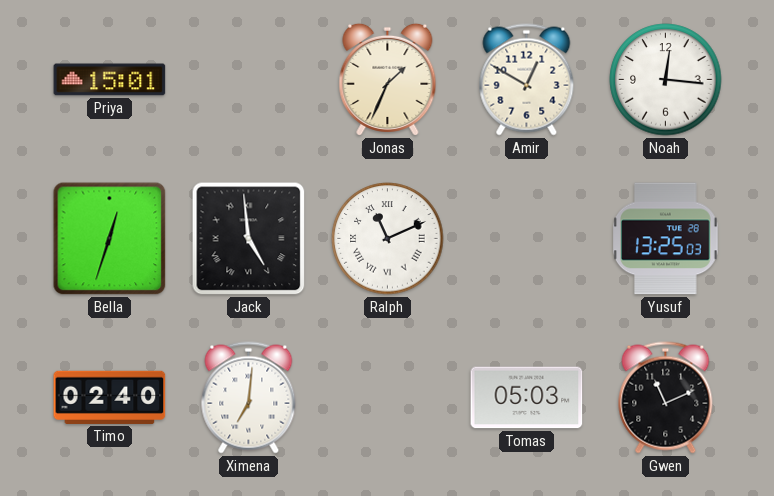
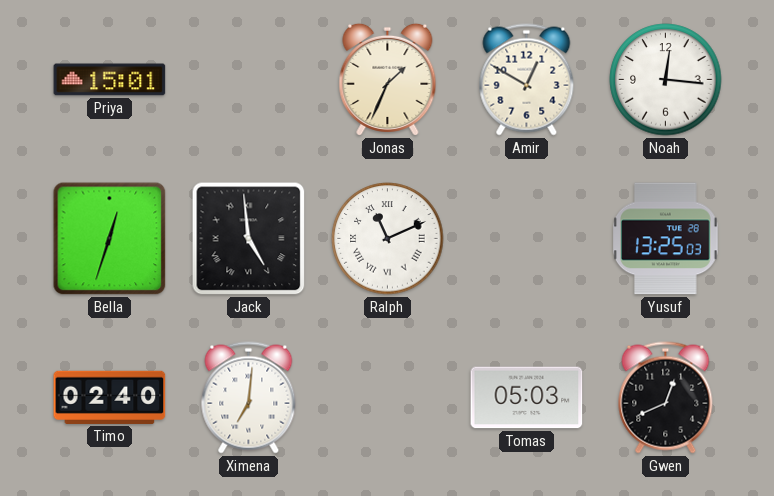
Gwen: 11:11 -> 12:41 (666, 398)
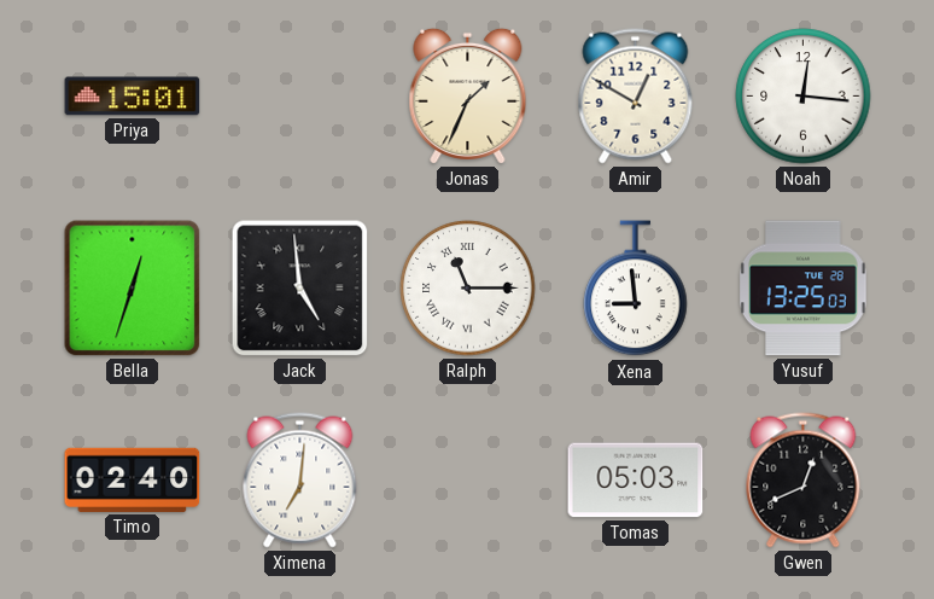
Ralph: 11:11 -> 11:15 (468, 289)
Xena: none -> 8:59 (636, 289)
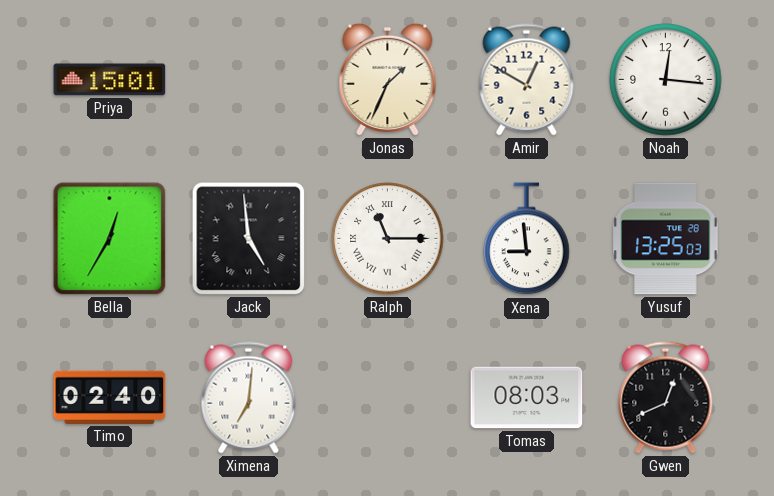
Bella: 12:33 -> 12:35 (110, 239)
Tomas: 05:03 -> 08:03 (527, 398)
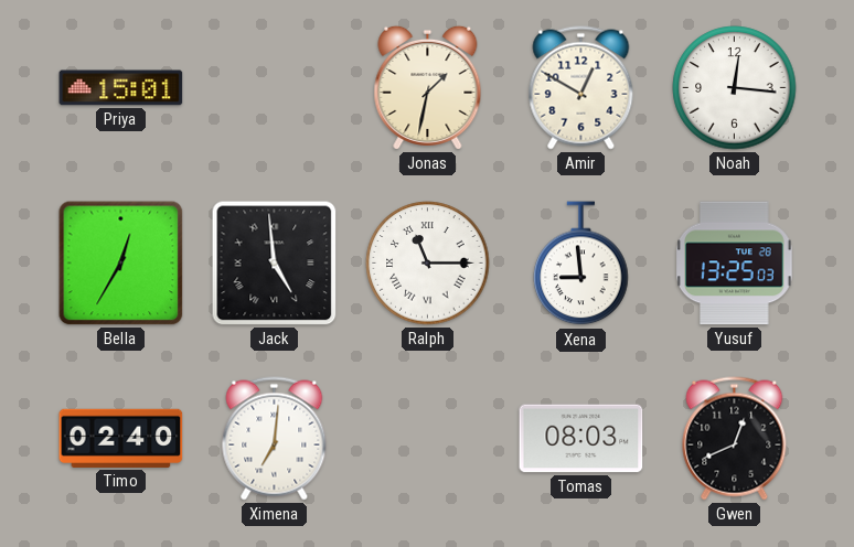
Jonas: 1:34 -> 1:32 (428, 87)
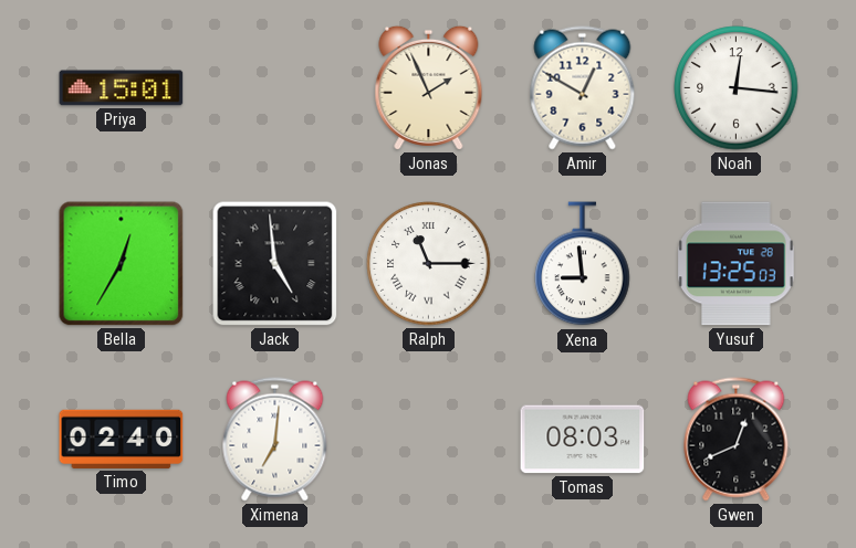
Jonas: 1:32 -> 1:56 (429, 87)
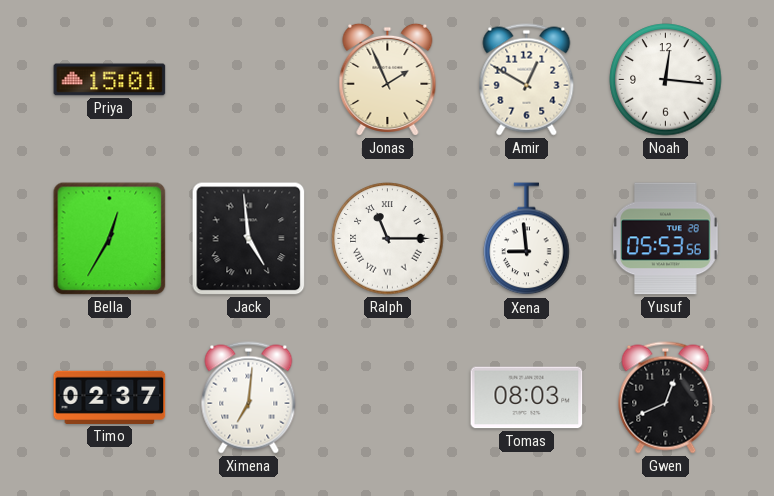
Yusuf: 13:25 -> 05:53 (666, 239)
Timo: 02:40 -> 02:37 (110, 397)
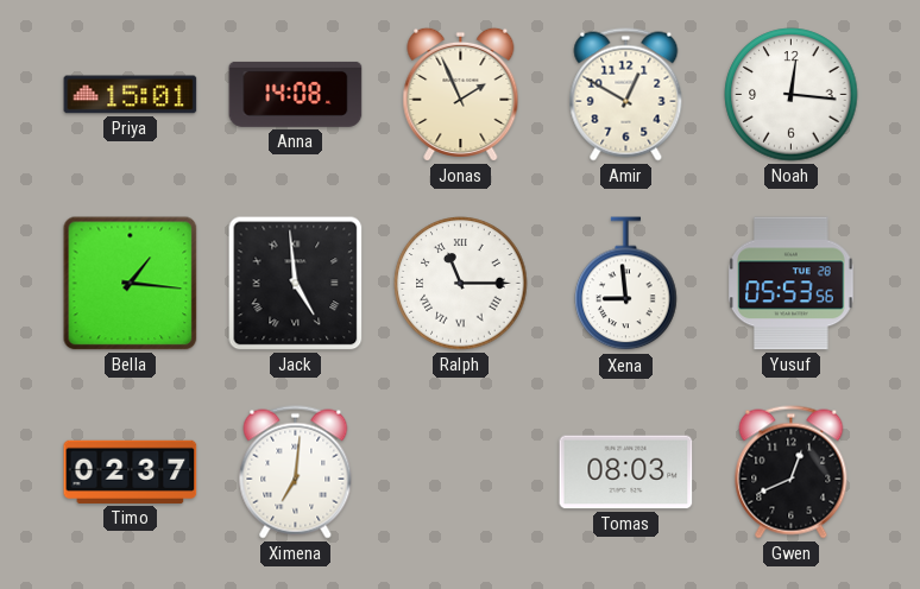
Anna: none -> 14:08 (296, 94)
Bella: 12:35 -> 1:16 (131, 284)
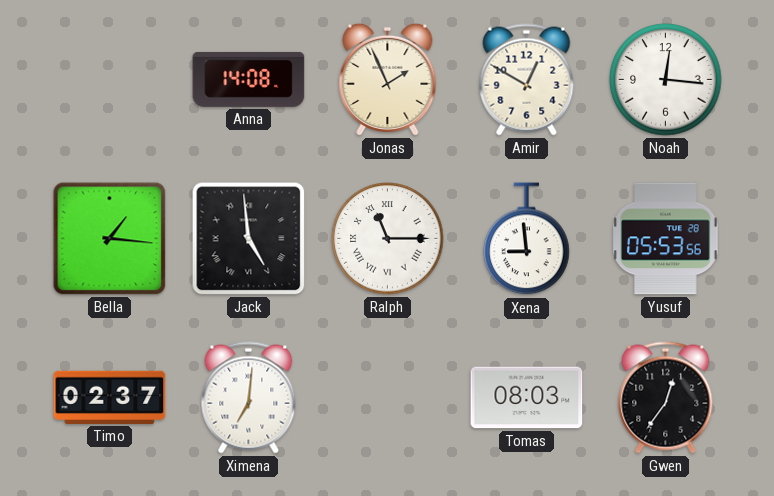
Priya: 15:01 -> none (131, 95)
Gwen: 12:41 -> 12:36 (666, 398)
